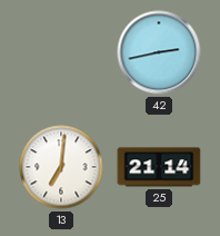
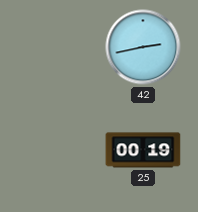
13: 7:01 -> none (61, 167)
25: 21:14 -> 00:19 (143, 150)
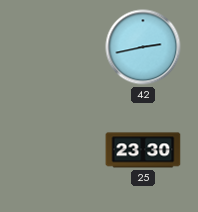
25: 00:19 -> 23:30 (143, 150)
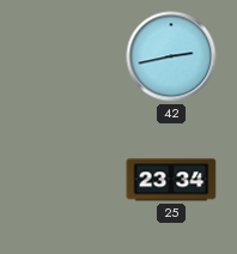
25: 23:30 -> 23:34 (171, 180)
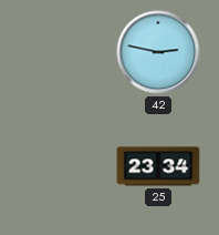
42: 2:43 -> 2:47 (158, 52)
